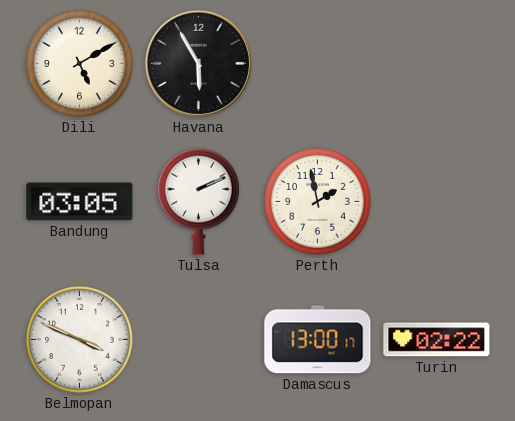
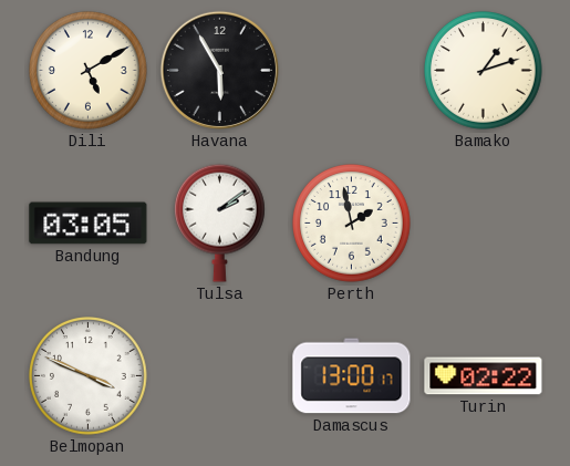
Bamako: none -> 1:12 (484, 71)
Tulsa: 2:11 -> 2:09 (220, 222)
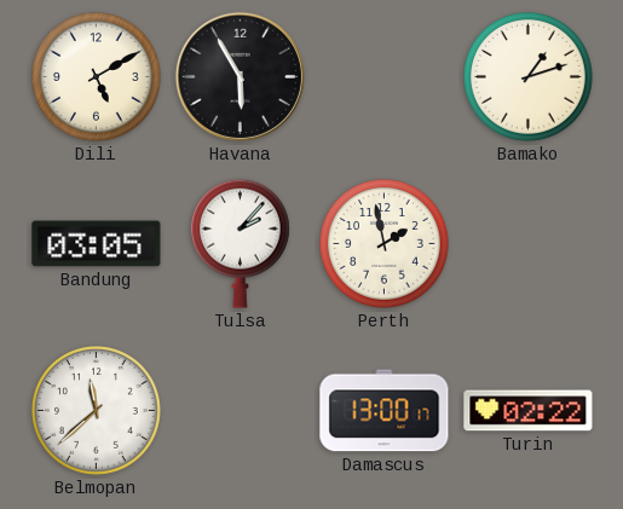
Tulsa: 2:09 -> 2:07 (241, 243)
Belmopan: 3:49 -> 11:38 (97, 411)
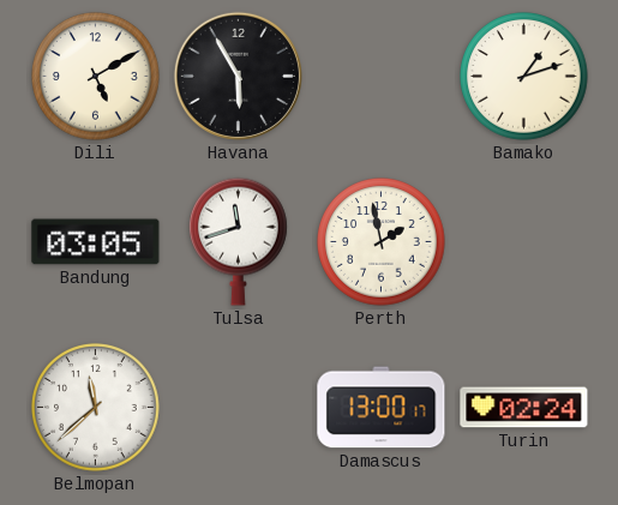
Tulsa: 2:07 -> 11:42 (239, 241)
Turin: 02:22 -> 02:24 (524, 408)
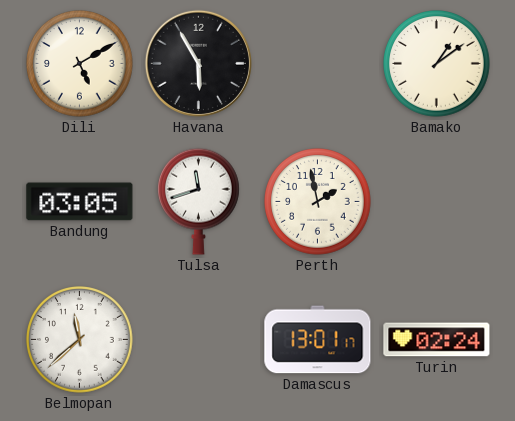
Bamako: 1:12 -> 1:09 (437, 64)
Damascus: 13:00 -> 13:01 (318, 340)
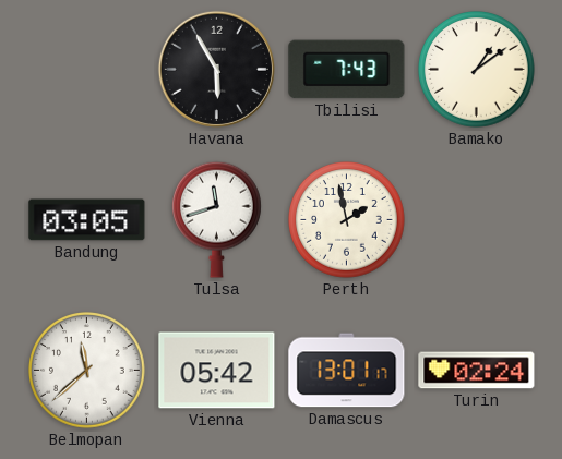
Dili: 5:10 -> none (80, 64)
Tbilisi: none -> 7:43 (347, 70)
Vienna: none -> 05:42 (217, 371)
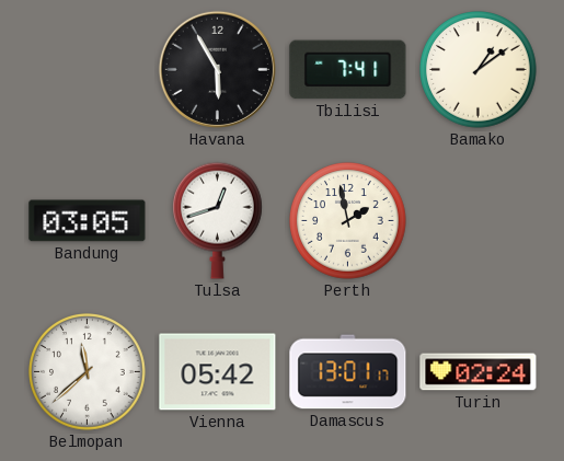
Tbilisi: 7:43 -> 7:41 (348, 70)
Tulsa: 11:42 -> 12:42 (218, 220)
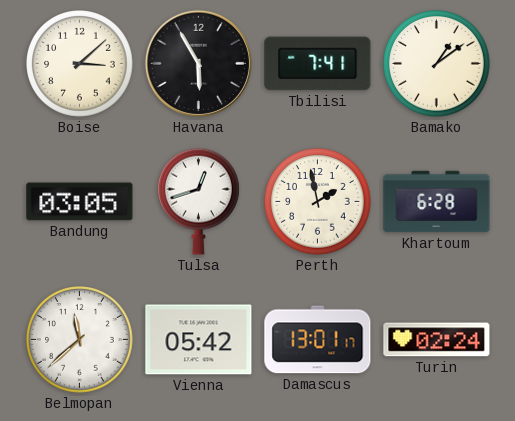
Boise: none -> 3:08 (80, 64)
Khartoum: none -> 6:28 (437, 202)
